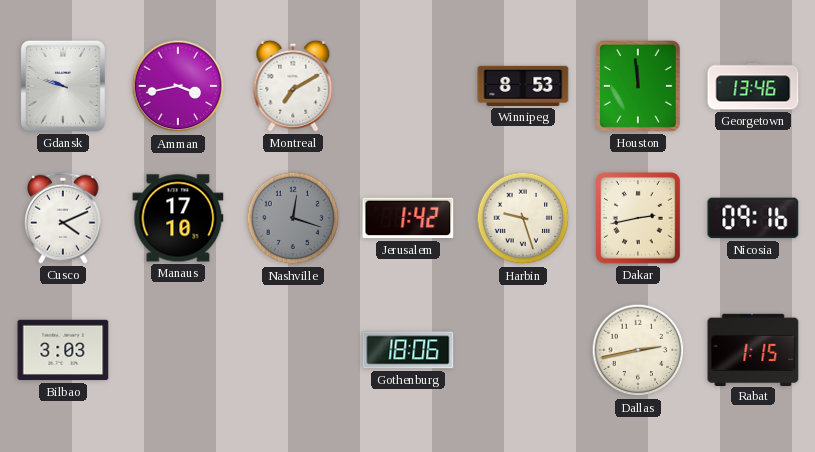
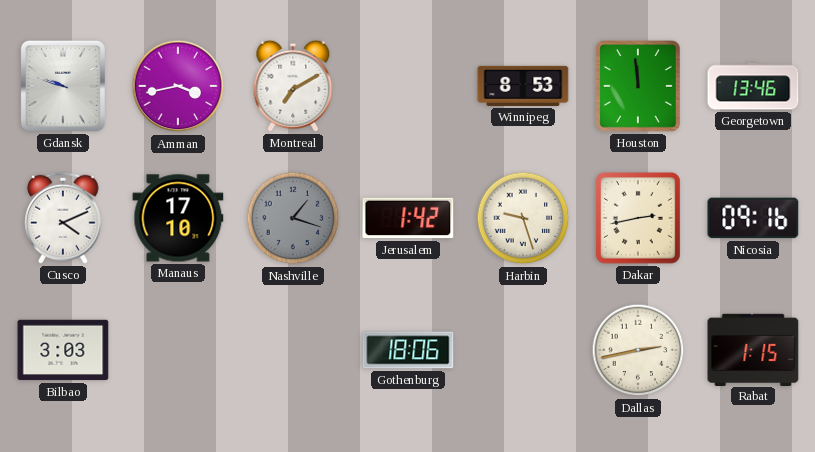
Nashville: 12:18 -> 1:18 (293, 218)
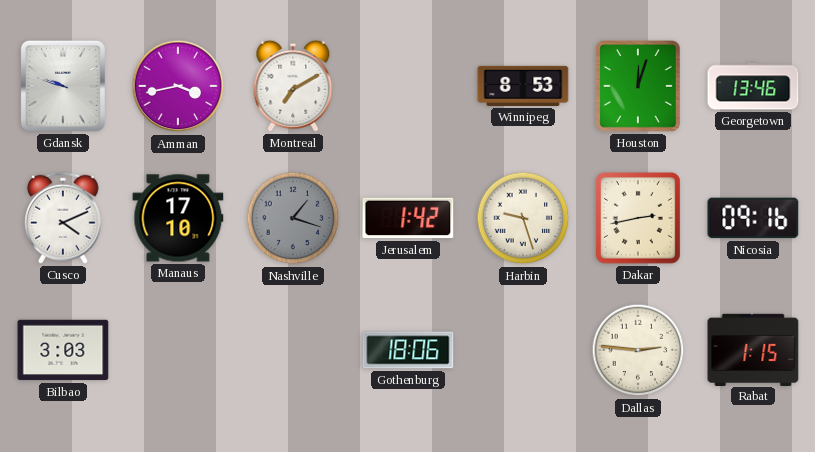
Houston: 11:59 -> 12:03 (639, 86)
Dallas: 2:43 -> 2:46 (638, 350)
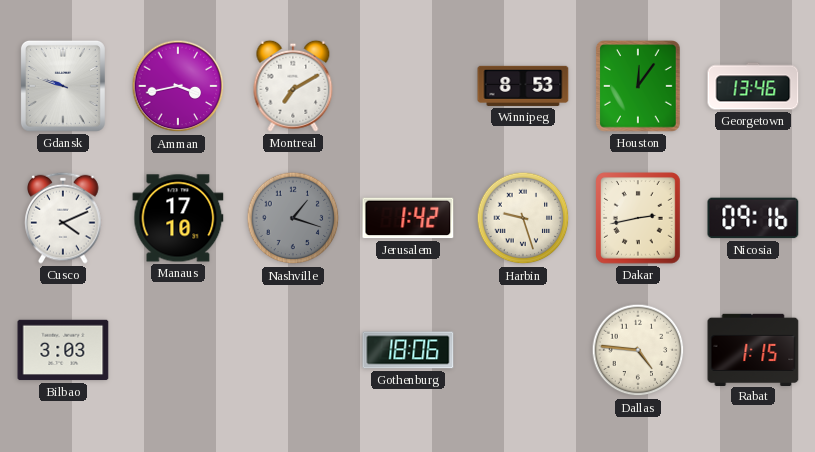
Houston: 12:03 -> 12:06 (639, 86)
Dallas: 2:46 -> 4:46 (638, 350)
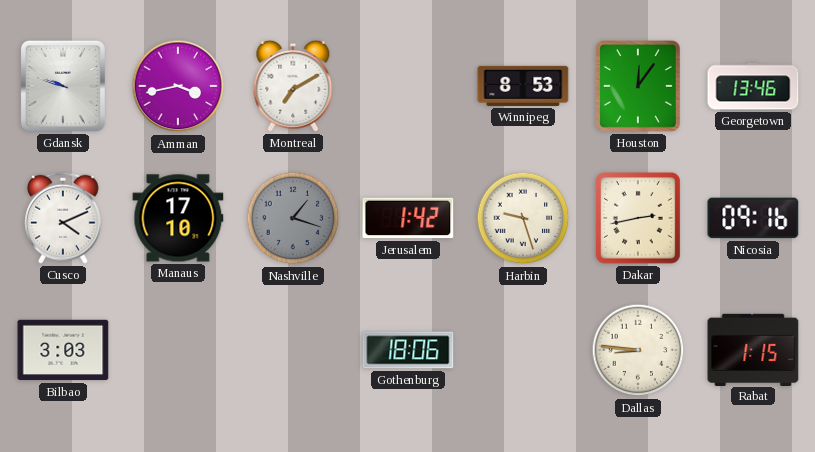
Dallas: 4:46 -> 8:46 (638, 350)
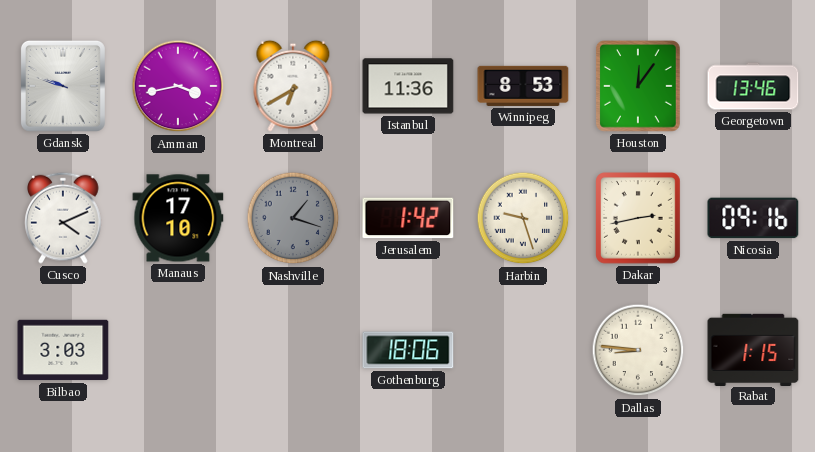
Montreal: 7:10 -> 6:40 (293, 86)
Istanbul: none -> 11:36 (408, 86)
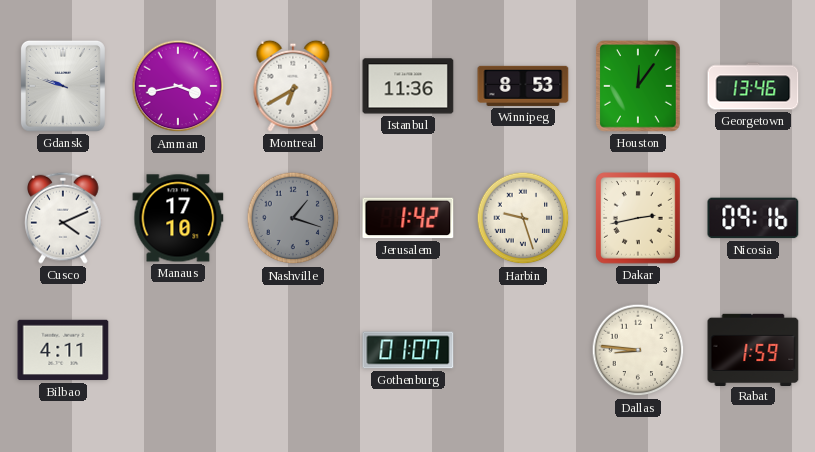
Bilbao: 3:03 -> 4:11 (63, 350)
Gothenburg: 18:06 -> 01:07 (408, 350)
Rabat: 1:15 -> 1:59 (753, 349)
